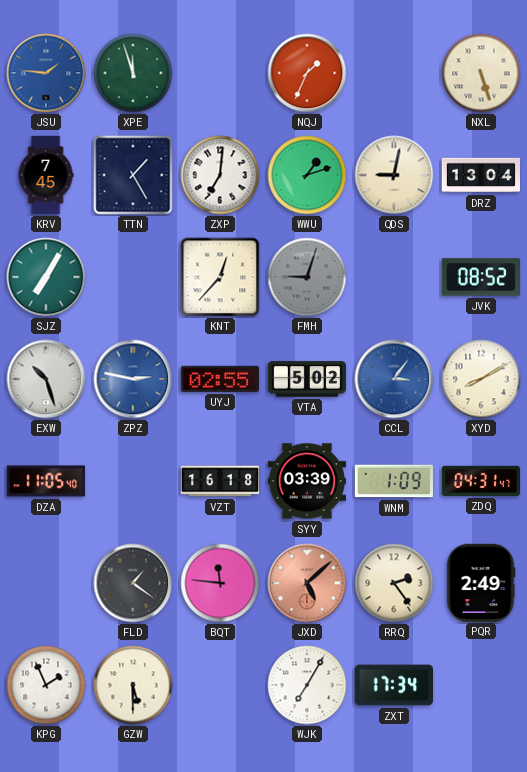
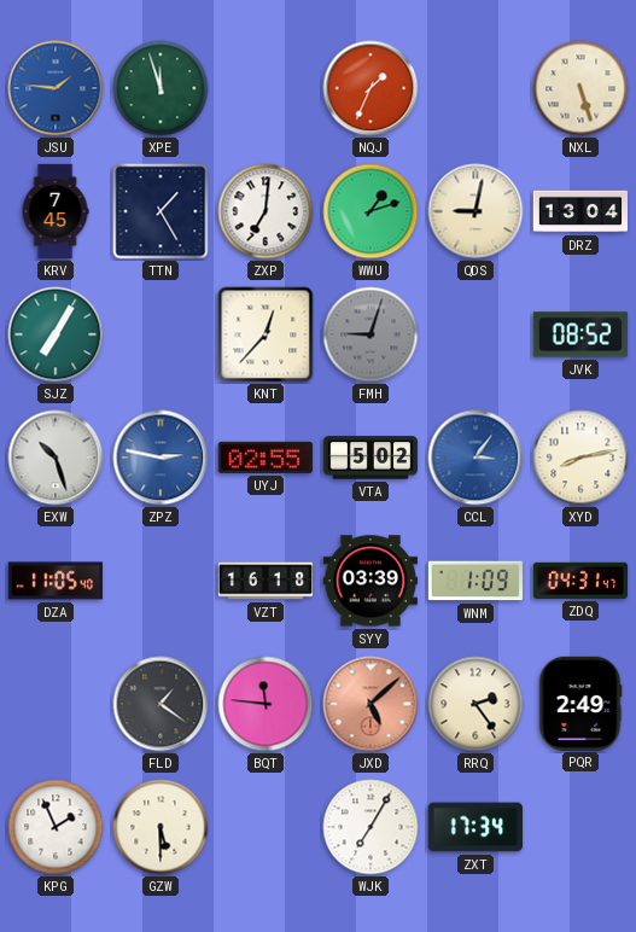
XYD: 8:10 -> 8:13 (580, 458)
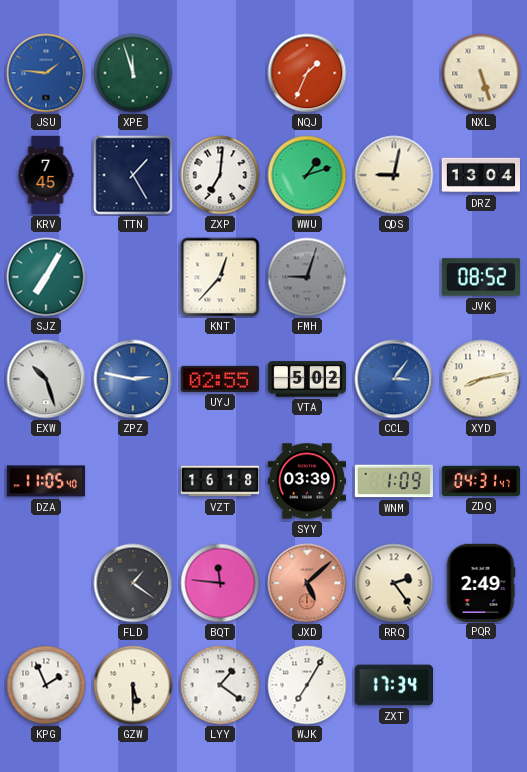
LYY: none -> 1:21 (220, 685)
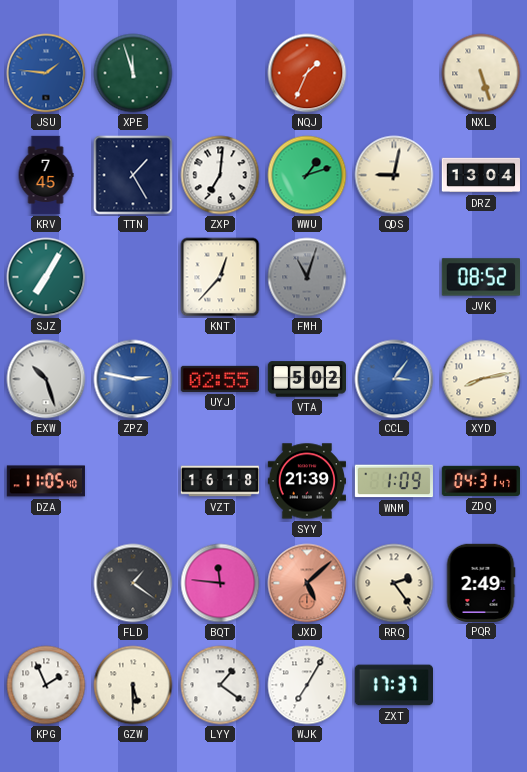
FMH: 9:03 -> 11:03 (307, 277)
SYY: 03:39 -> 21:39 (306, 481)
ZXT: 17:34 -> 17:37 (393, 685)
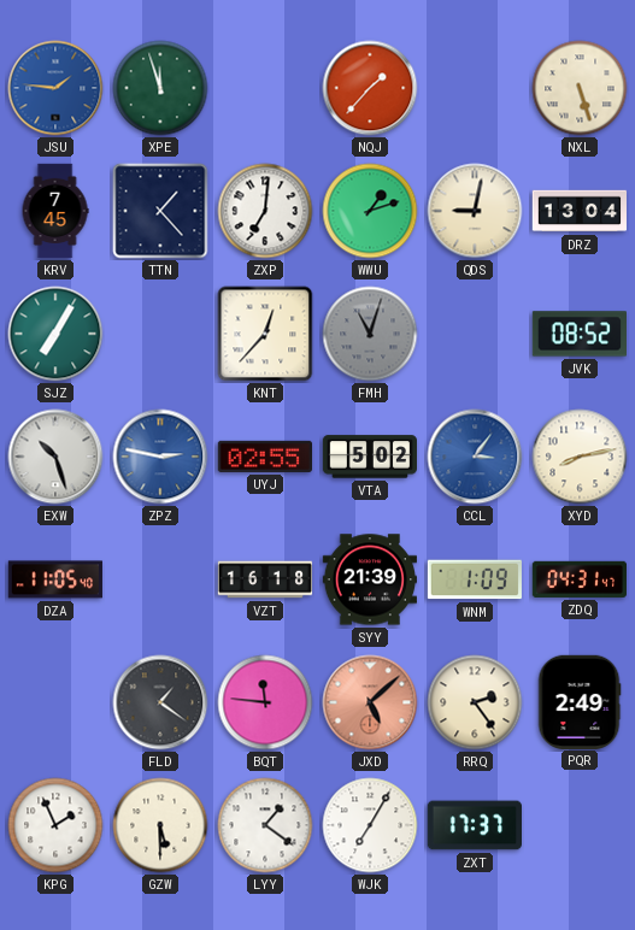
NQJ: 1:34 -> 1:37 (370, 88)
TTN: 1:25 -> 1:23 (160, 211)
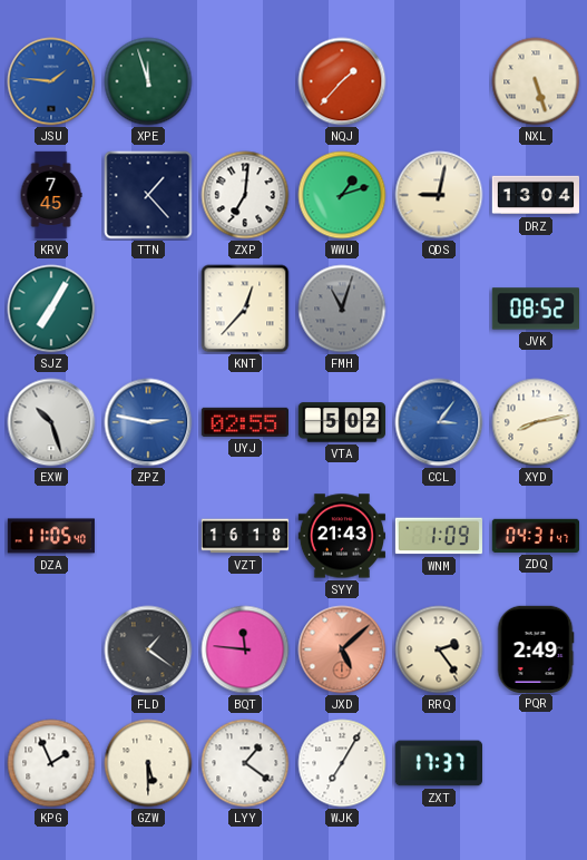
SYY: 21:39 -> 21:43 (341, 536)
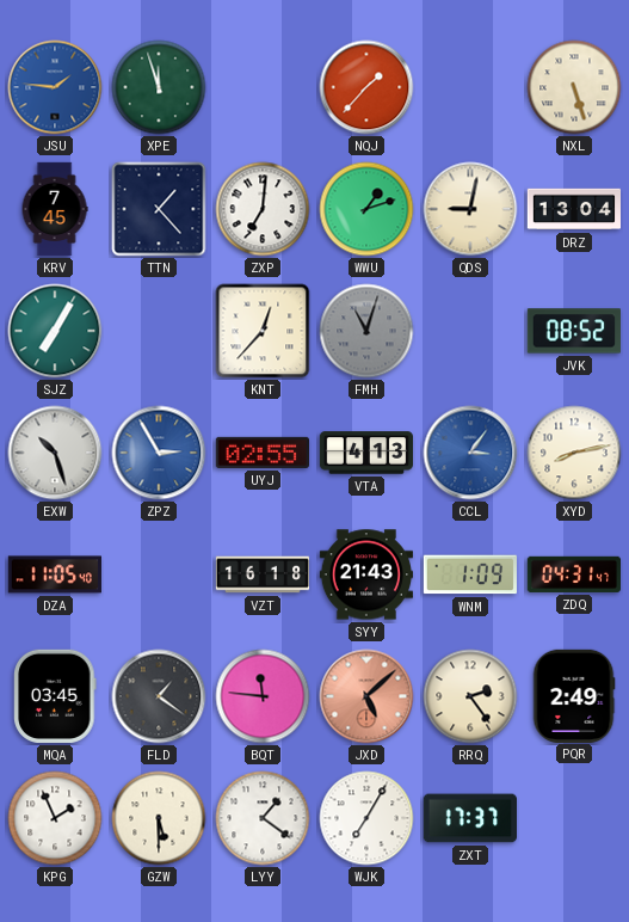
ZPZ: 2:47 -> 2:55 (159, 453)
VTA: 5:02 -> 4:13 (365, 453)
MQA: none -> 03:45 (55, 696)
